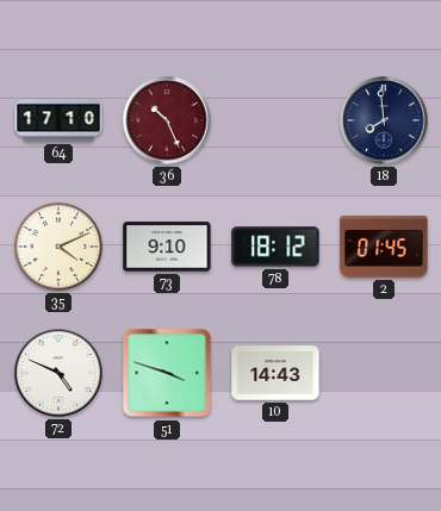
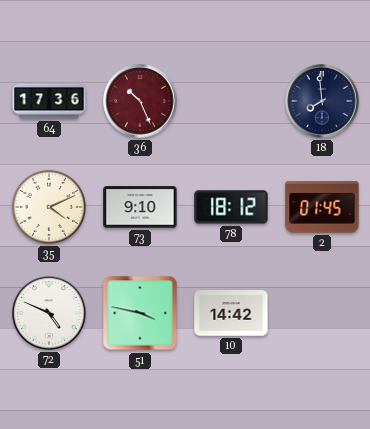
64: 17:10 -> 17:36 (49, 101)
51: 3:48 -> 3:47 (140, 313)
10: 14:43 -> 14:42 (231, 313)
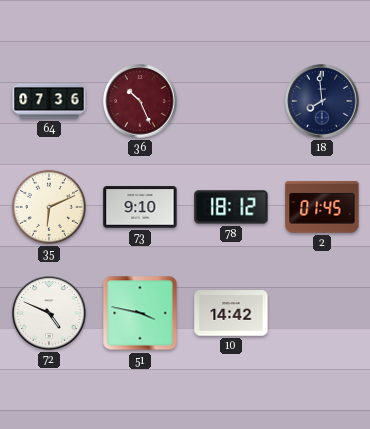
64: 17:36 -> 07:36 (49, 101)
35: 4:11 -> 6:11 (49, 207)
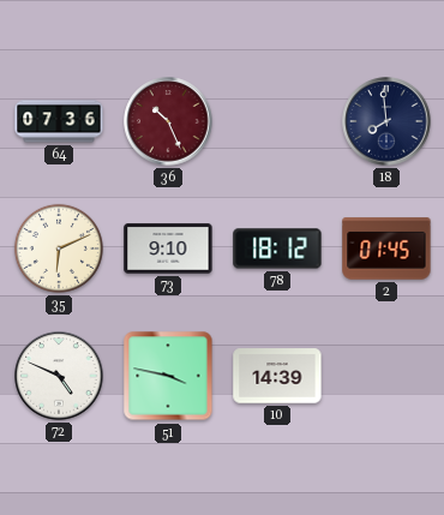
10: 14:42 -> 14:39 (277, 376)
